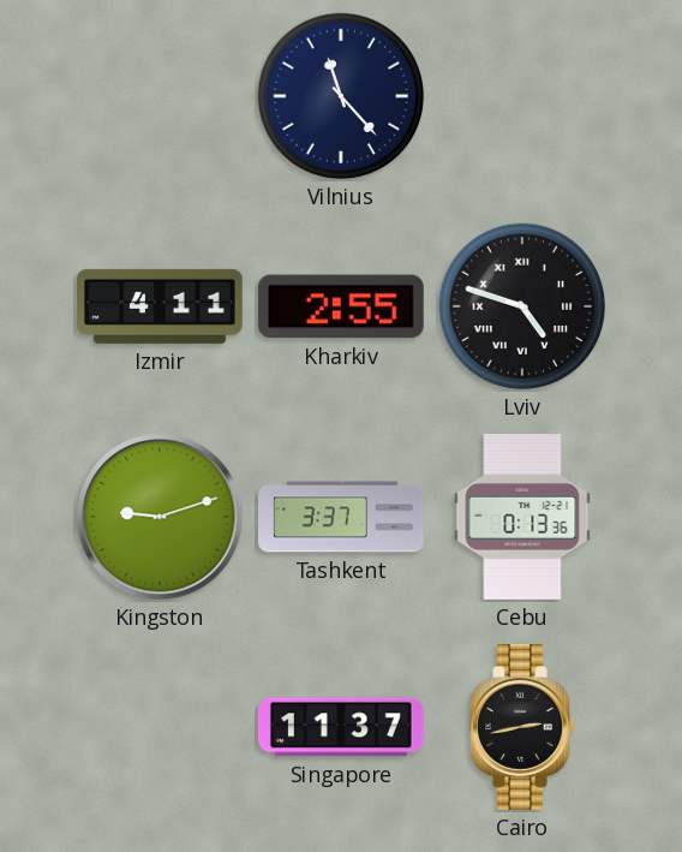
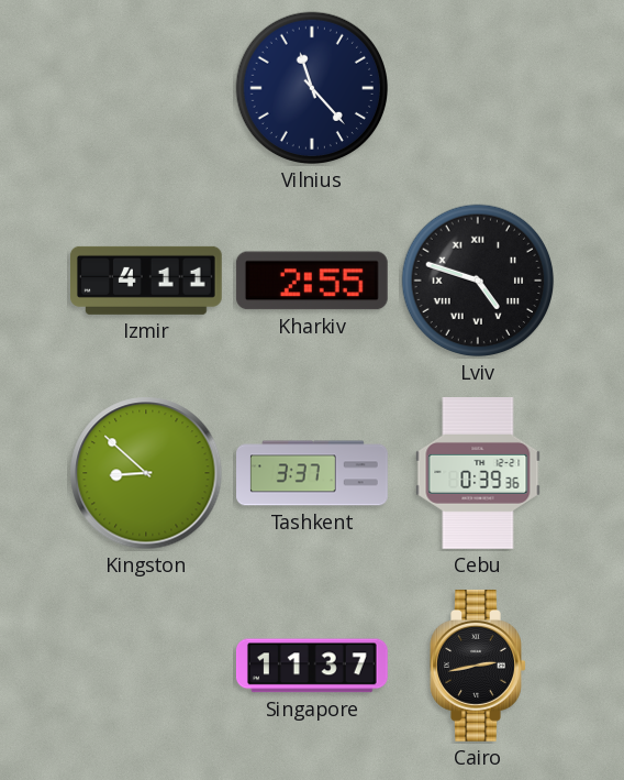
Kingston: 9:12 -> 8:52 (146, 473)
Cebu: 0:13 -> 0:39 (478, 474)
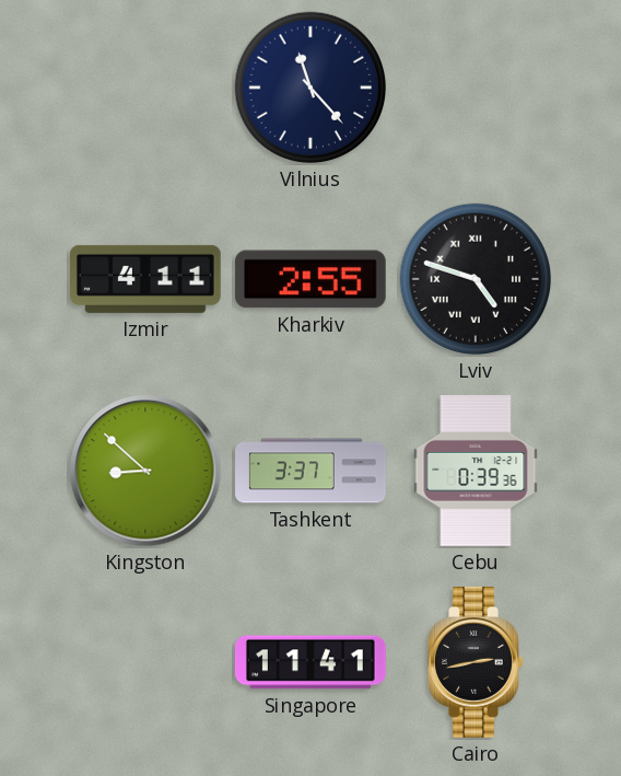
Singapore: 11:37 -> 11:41 (310, 662)
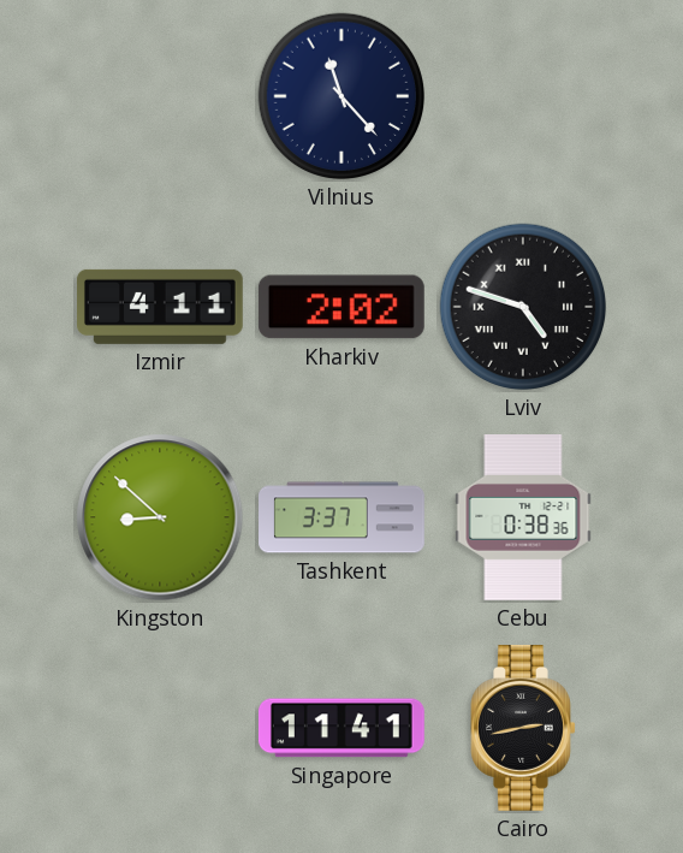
Kharkiv: 2:55 -> 2:02 (341, 307)
Cebu: 0:39 -> 0:38 (523, 519)
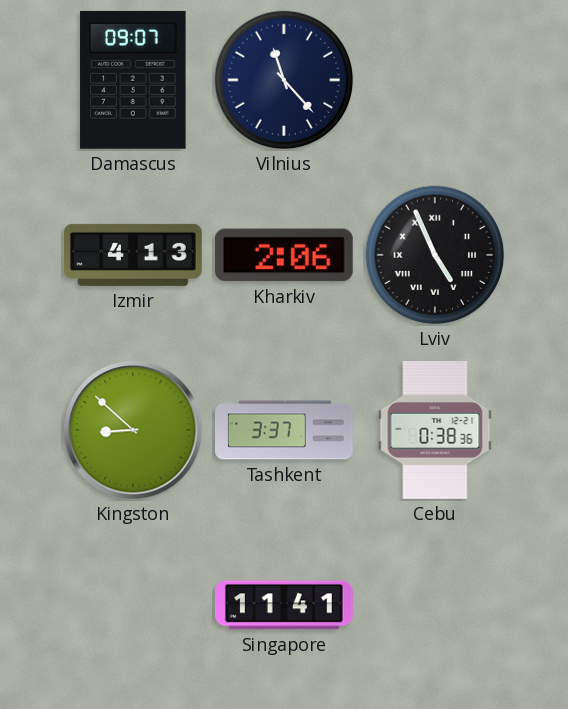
Damascus: none -> 09:07 (133, 80)
Izmir: 4:11 -> 4:13 (134, 255)
Kharkiv: 2:02 -> 2:06 (284, 255)
Lviv: 4:48 -> 4:56 (435, 255)
Cairo: 2:43 -> none (523, 728)
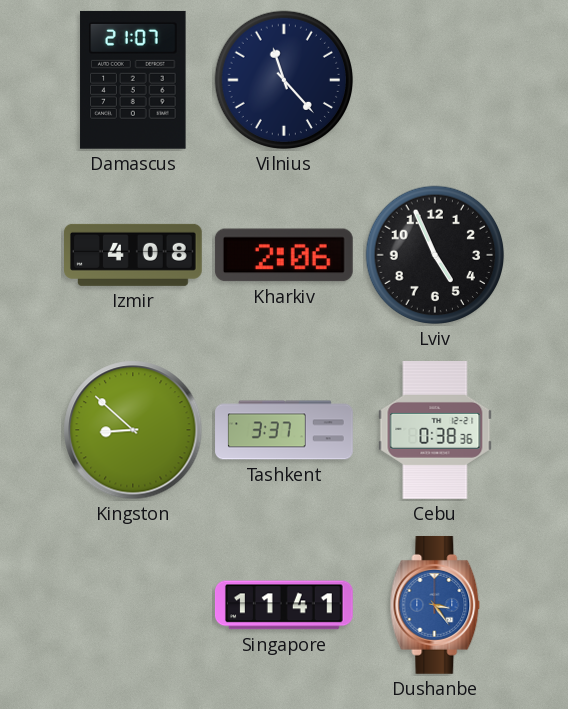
Damascus: 09:07 -> 21:07 (133, 80)
Izmir: 4:13 -> 4:08 (134, 255)
Lviv numerals: Roman -> Arabic (435, 255)
Dushanbe: none -> 3:24 (435, 605)
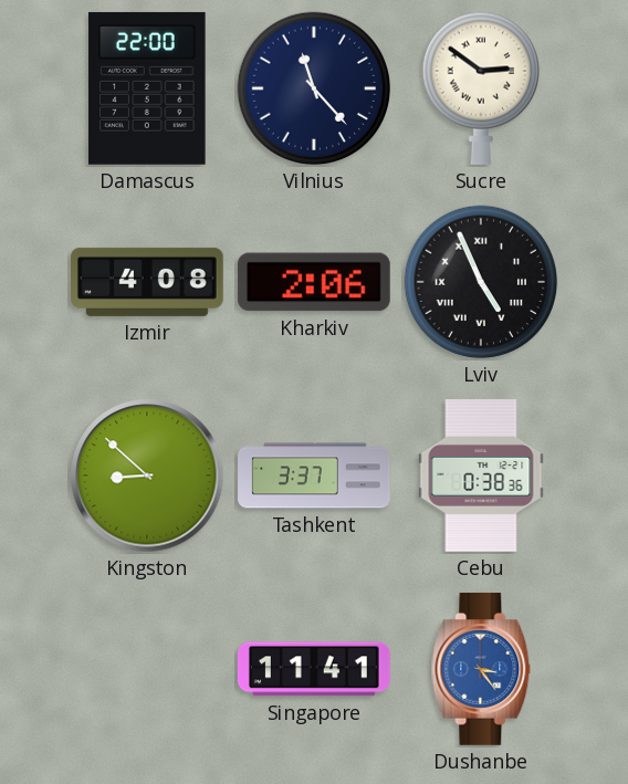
Damascus: 21:07 -> 22:00 (147, 88)
Sucre: none -> 2:51 (481, 88)
Lviv numerals: Arabic -> Roman (481, 282)
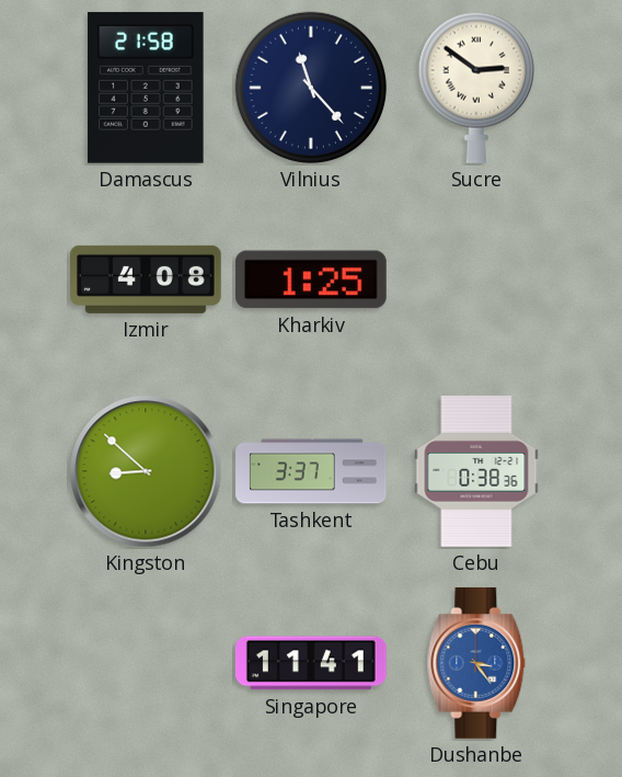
Damascus: 22:00 -> 21:58 (146, 88)
Kharkiv: 2:06 -> 1:25 (311, 279)
Lviv: 4:56 -> none (481, 282)
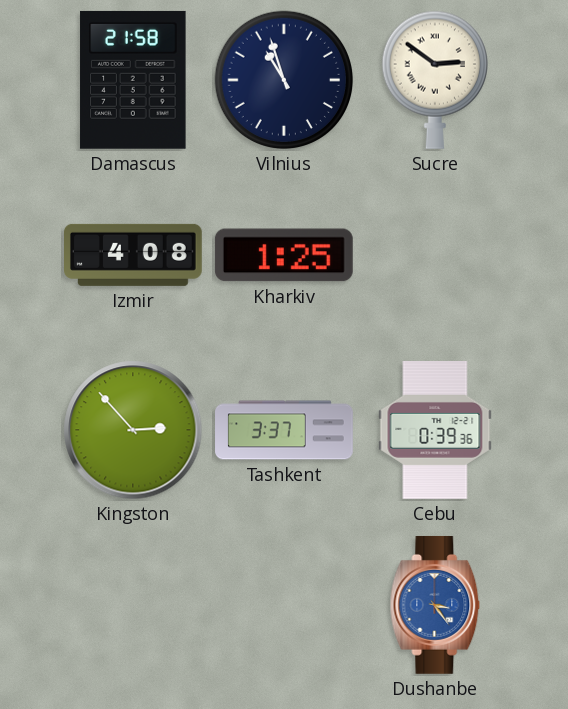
Vilnius: 11:23 -> 10:57 (284, 80)
Kingston: 8:52 -> 2:53 (133, 430)
Cebu: 0:38 -> 0:39 (435, 431)
Singapore: 11:41 -> none (311, 663)
